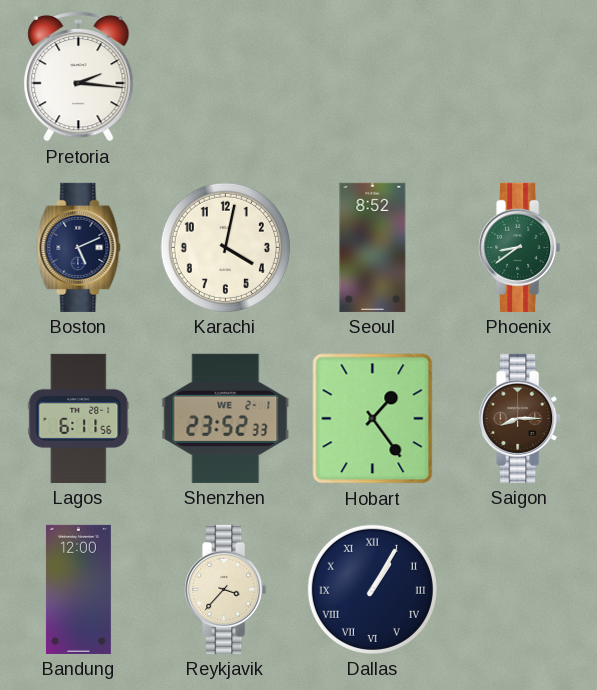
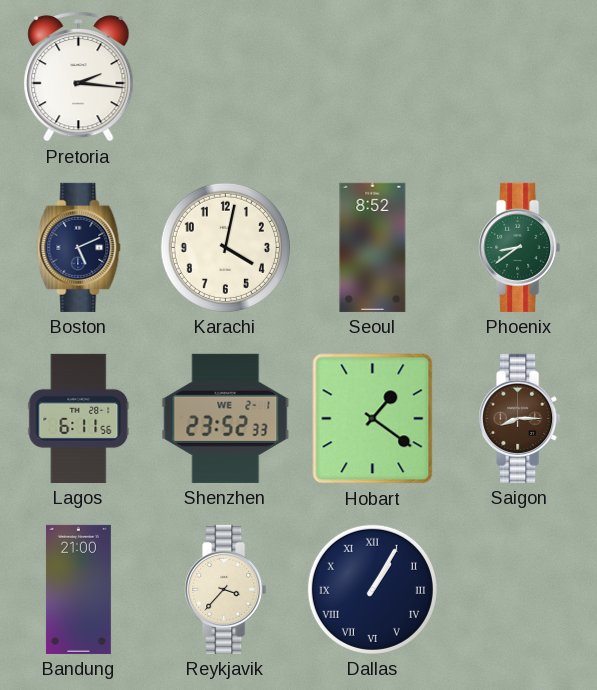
Hobart: 1:24 -> 1:21 (373, 419)
Bandung: 12:00 -> 21:00 (78, 589)
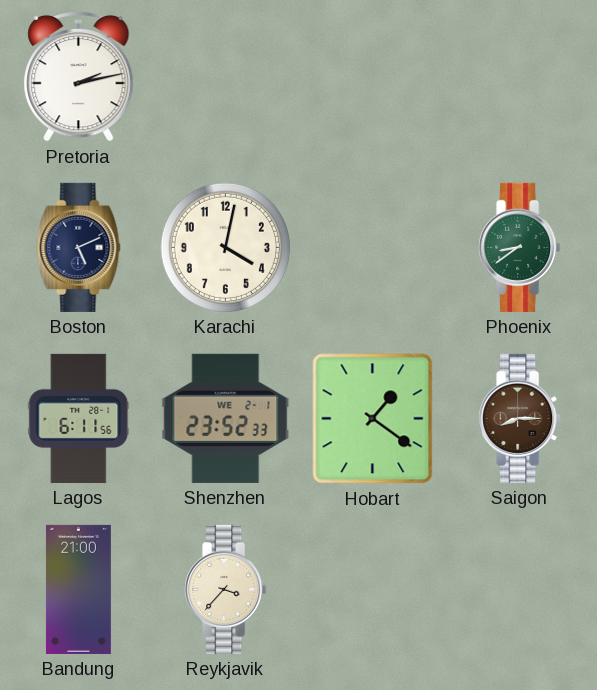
Pretoria: 2:16 -> 2:13 (79, 76)
Seoul: 8:52 -> none (373, 247)
Dallas: 1:05 -> none (372, 589)
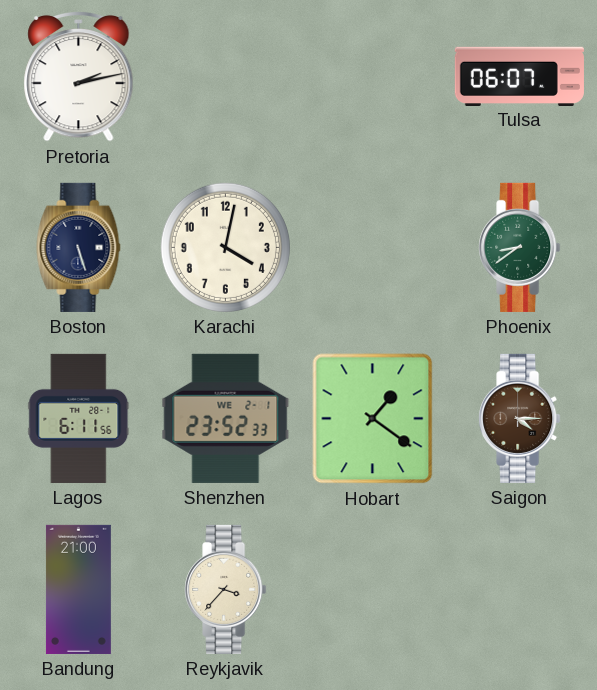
Tulsa: none -> 06:07 (519, 76)
Boston: 5:11 -> 5:27 (79, 247)
Saigon: 8:15 -> 4:15 (520, 418)
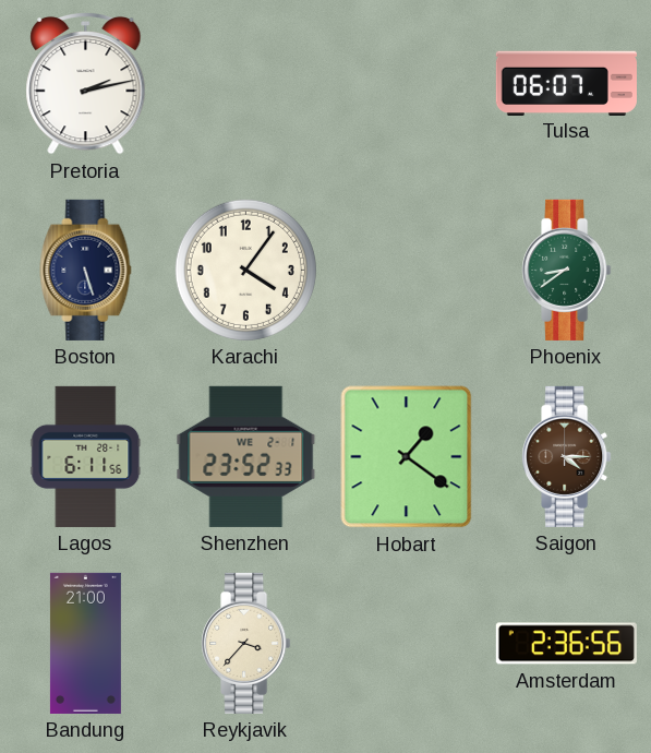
Karachi: 4:02 -> 4:06 (245, 270)
Amsterdam: none -> 2:36 (566, 644)
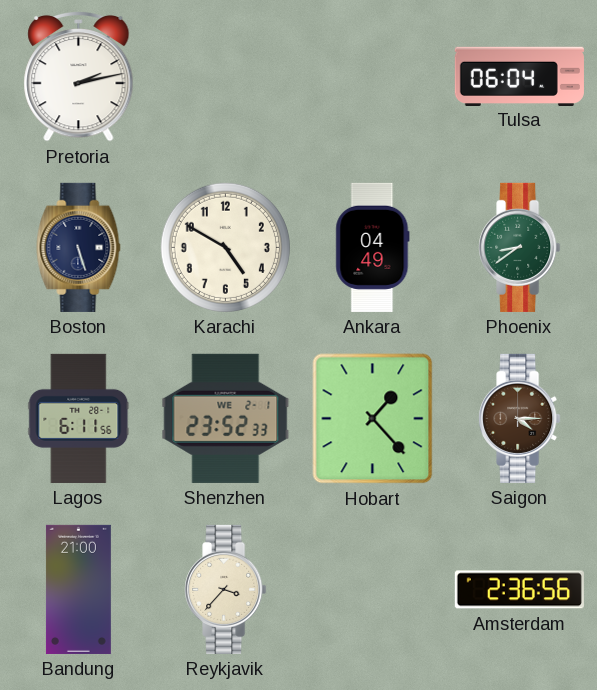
Tulsa: 06:07 -> 06:04 (519, 76)
Karachi: 4:06 -> 4:50 (225, 247)
Ankara: none -> 04:49 (373, 247)
Hobart: 1:21 -> 1:23 (373, 419)
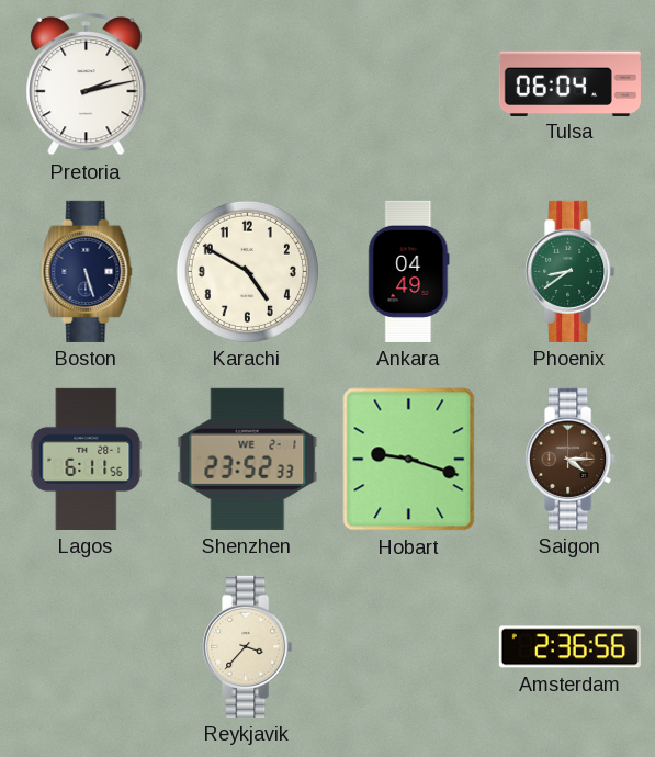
Hobart: 1:23 -> 9:18 (409, 460)
Bandung: 21:00 -> none (78, 589)
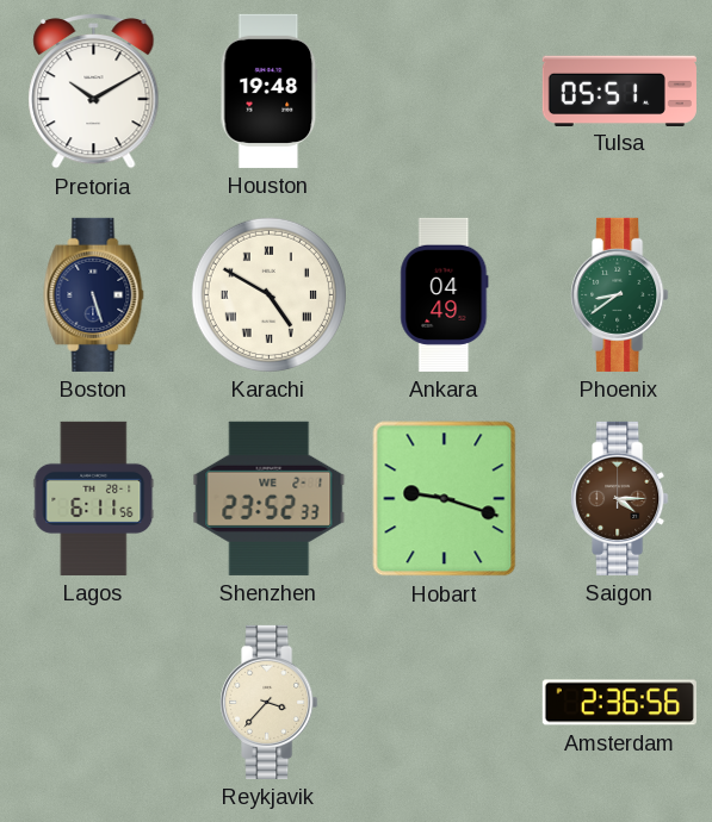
Pretoria: 2:13 -> 10:10 (94, 91)
Houston: none -> 19:48 (270, 91)
Tulsa: 06:04 -> 05:51 (619, 91)
Karachi numerals: Arabic -> Roman (268, 294)
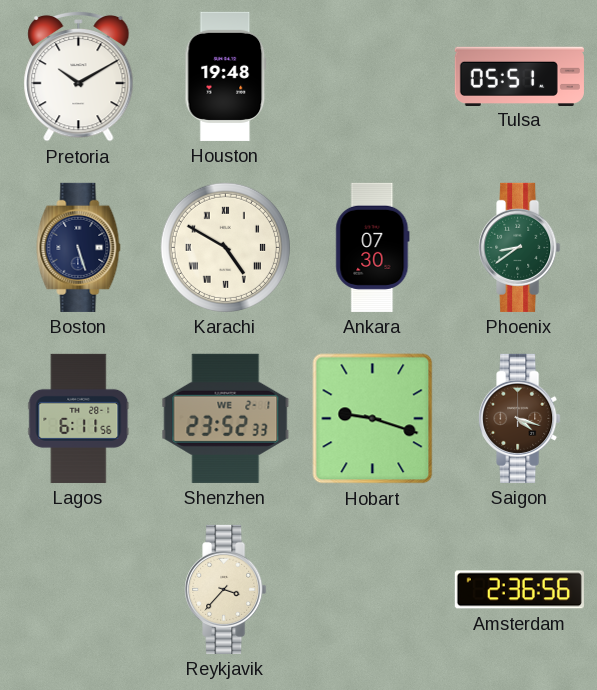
Ankara: 04:49 -> 07:30 (373, 247)
Saigon: 4:15 -> 4:18 (520, 418)
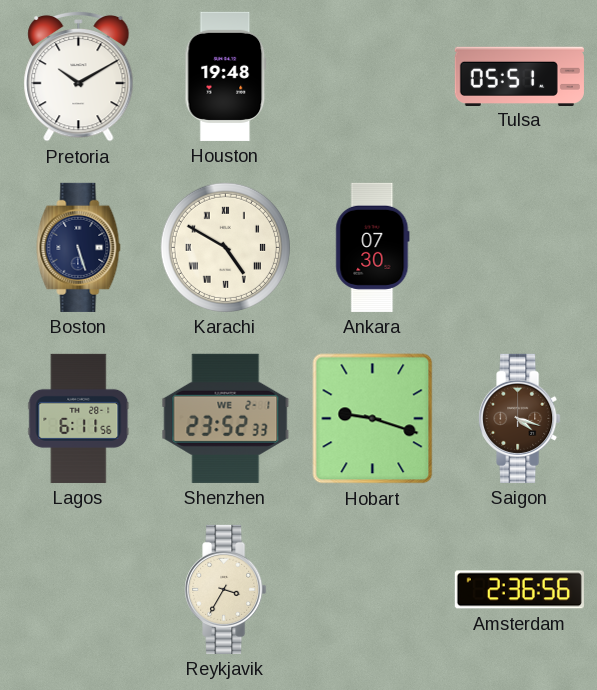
Phoenix: 8:39 -> none (520, 247)
Reykjavik: 3:37 -> 3:35 (226, 589)
